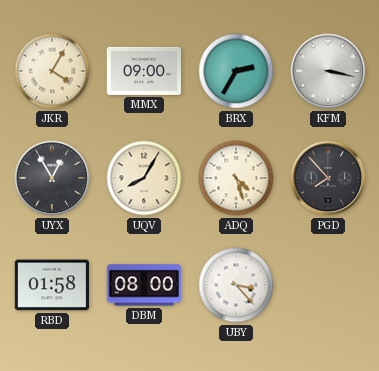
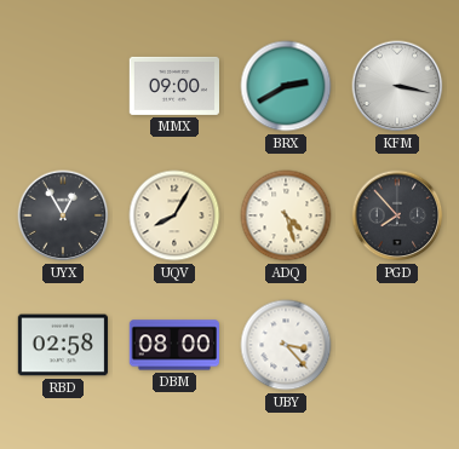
JKR: 4:05 -> none (52, 71)
BRX: 2:35 -> 2:40 (286, 86)
RBD: 01:58 -> 02:58 (62, 345)
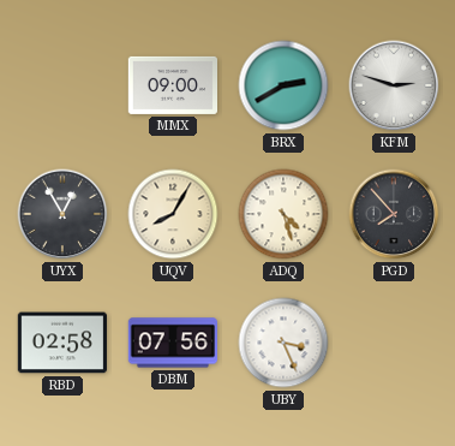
KFM: 3:17 -> 2:48 (394, 85)
DBM: 08:00 -> 07:56 (172, 343)
UBY: 3:23 -> 3:26 (283, 343)
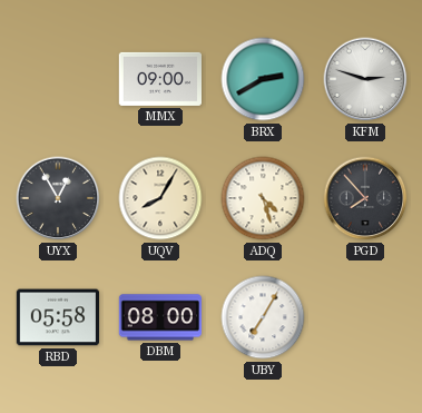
RBD: 02:58 -> 05:58 (57, 317)
DBM: 07:56 -> 08:00 (159, 317)
UBY: 3:26 -> 7:05 (263, 317)
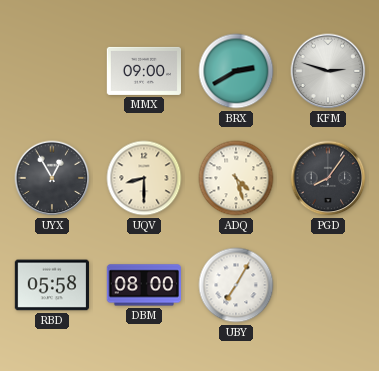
UQV: 8:05 -> 8:30 (144, 178)
PGD: 7:53 -> 8:06 (328, 178)
